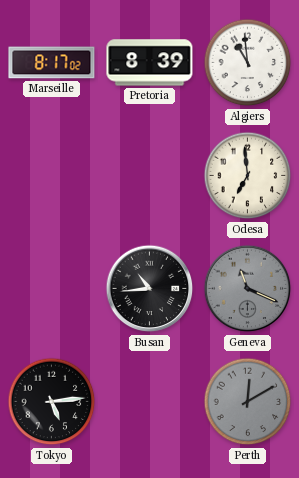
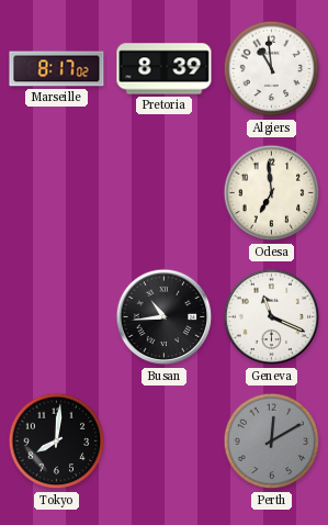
Geneva dial: grey -> white (272, 317)
Tokyo: 5:14 -> 8:01 (57, 442)
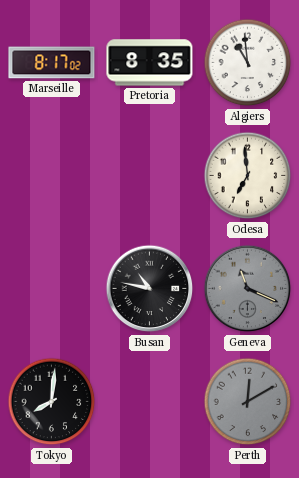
Pretoria: 8:39 -> 8:35 (150, 63)
Busan: 10:44 -> 10:47 (150, 289)
Geneva dial: white -> grey (248, 289)
